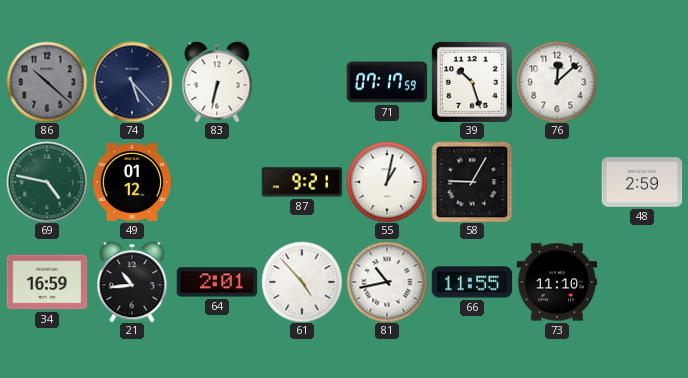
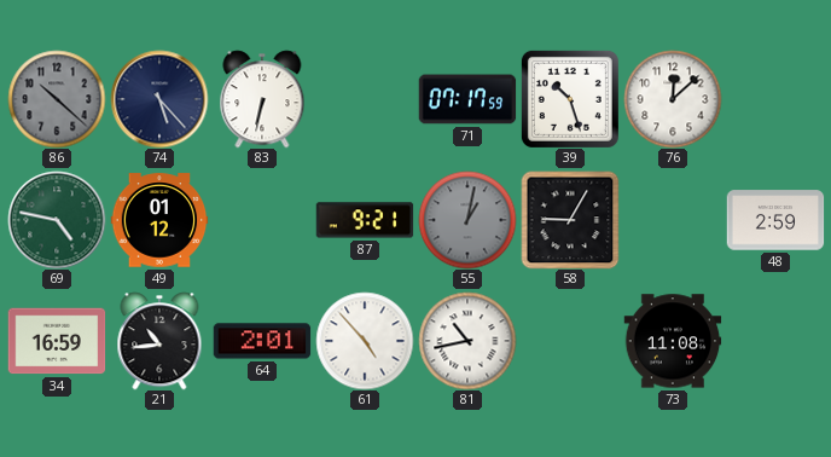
55 dial: white -> grey (467, 220)
66: 11:55 -> none (472, 282)
73: 11:10 -> 11:08 (673, 341)
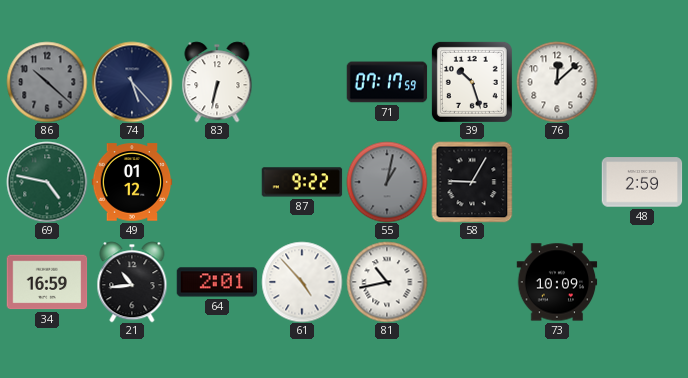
87: 9:21 -> 9:22 (302, 182)
73: 11:08 -> 10:09 (557, 282)
